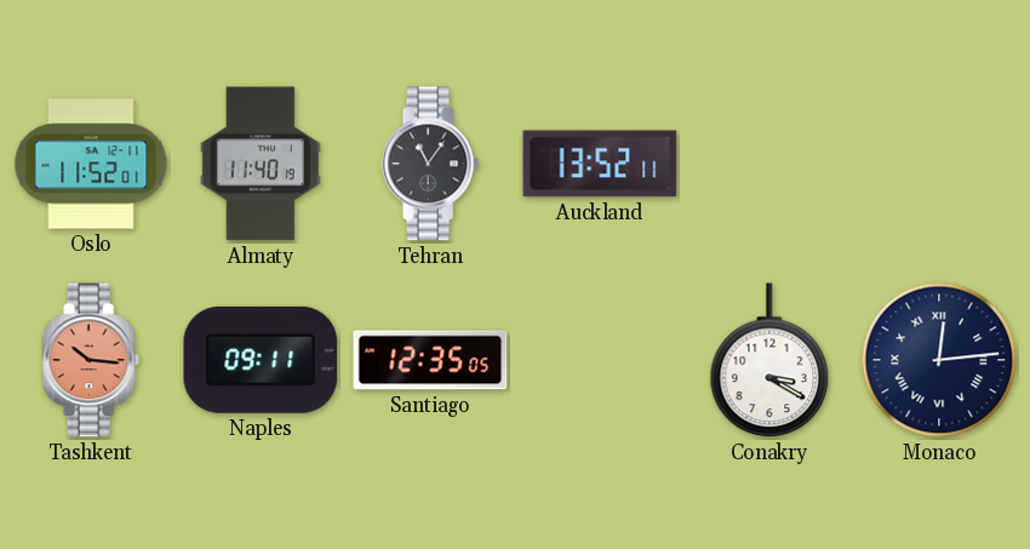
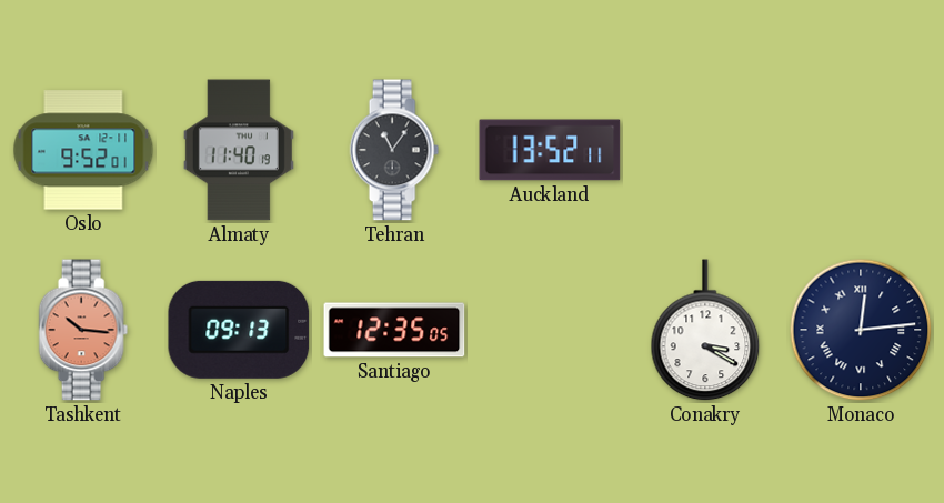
Oslo: 11:52 -> 9:52 (83, 150)
Naples: 09:11 -> 09:13 (239, 330)
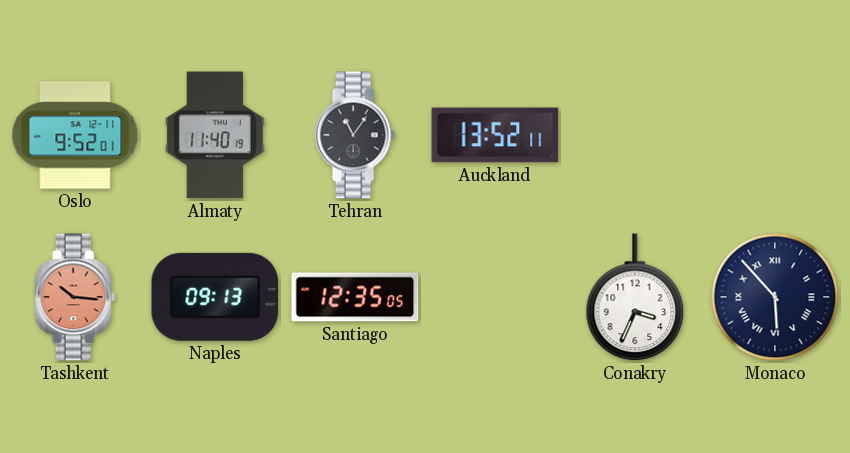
Conakry: 3:20 -> 3:34 (635, 298)
Monaco: 12:14 -> 5:53 (775, 297)
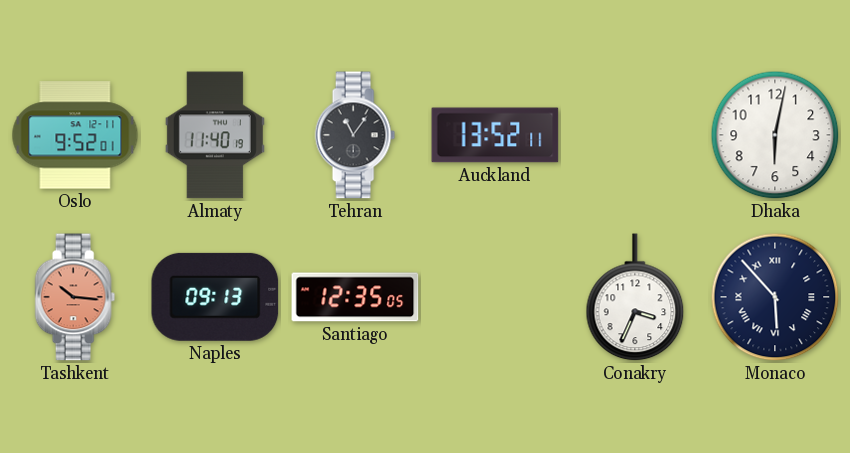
Dhaka: none -> 6:02 (775, 135)
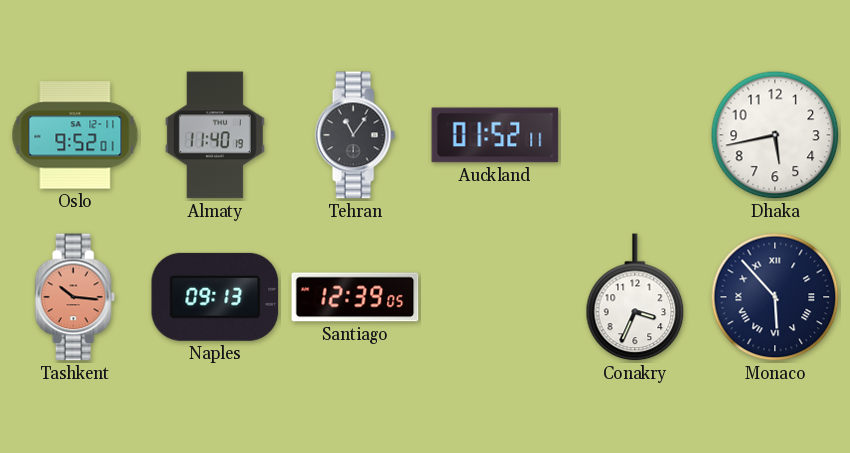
Auckland: 13:52 -> 01:52 (495, 135)
Dhaka: 6:02 -> 5:43 (775, 135)
Santiago: 12:35 -> 12:39 (355, 297)
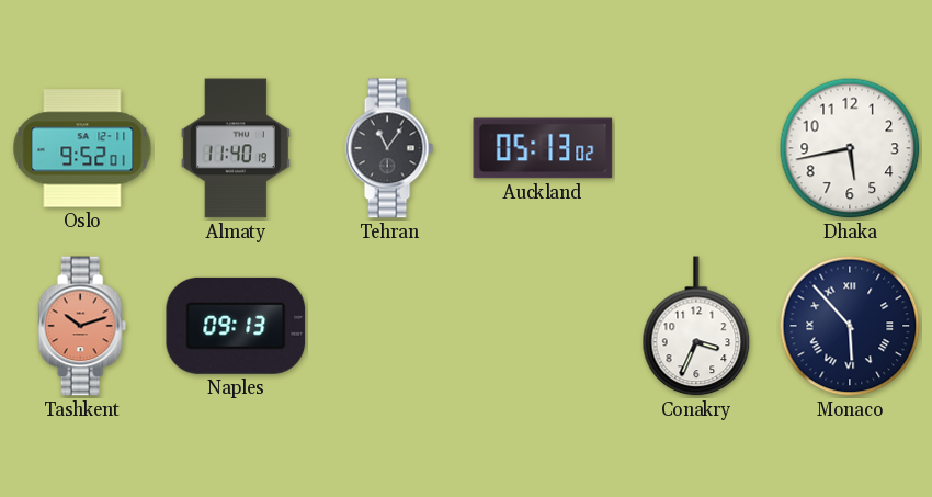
Auckland: 01:52 -> 05:13 (543, 148)
Tashkent: 10:16 -> 10:12 (82, 326)
Santiago: 12:39 -> none (355, 297)
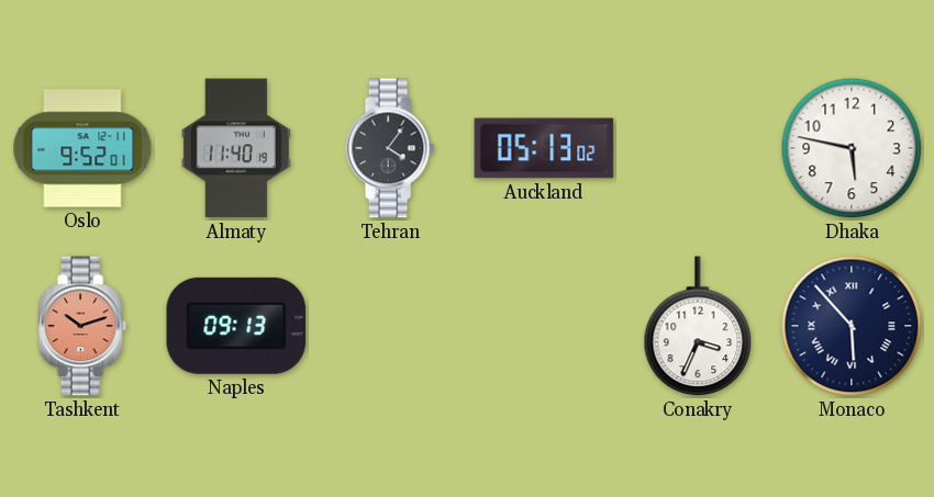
Tehran: 11:06 -> 4:06 (390, 148)
Dhaka: 5:43 -> 5:47 (852, 148)
